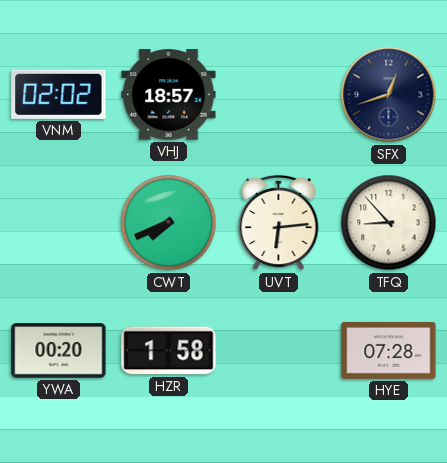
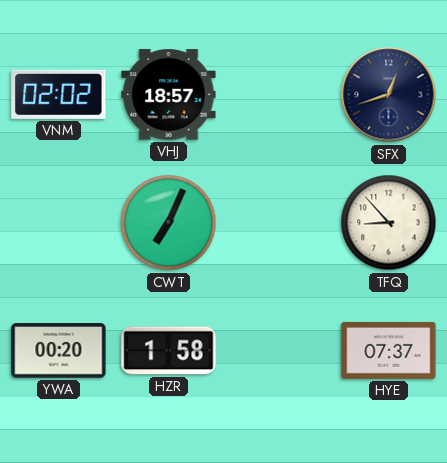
CWT: 7:41 -> 7:04 (169, 223)
UVT: 6:14 -> none (279, 223)
HYE: 07:28 -> 07:37 (389, 350)
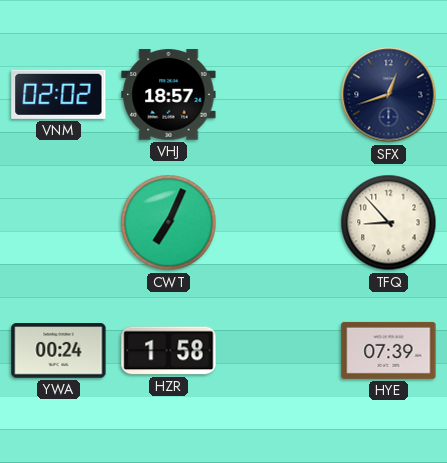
YWA: 00:20 -> 00:24 (59, 351)
HYE: 07:37 -> 07:39 (389, 350)
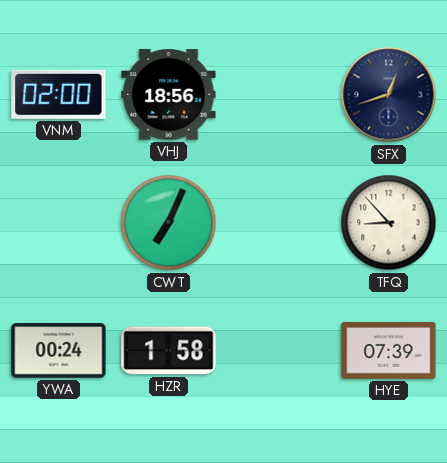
VNM: 02:02 -> 02:00 (59, 94)
VHJ: 18:57 -> 18:56 (169, 95)
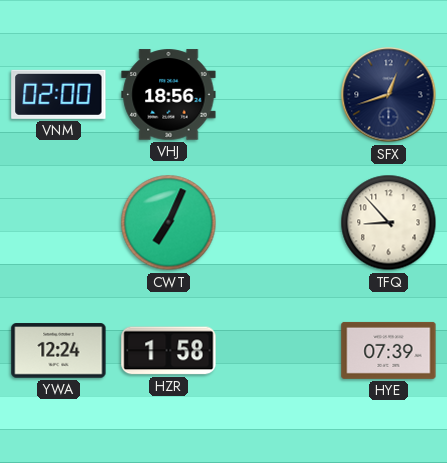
YWA: 00:24 -> 12:24 (59, 351)
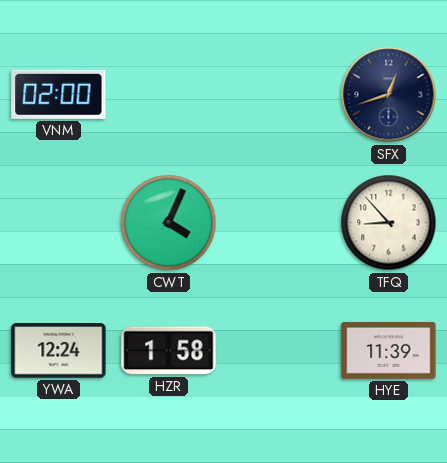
VHJ: 18:56 -> none (169, 95)
CWT: 7:04 -> 4:04 (169, 223)
HYE: 07:39 -> 11:39 (389, 350)
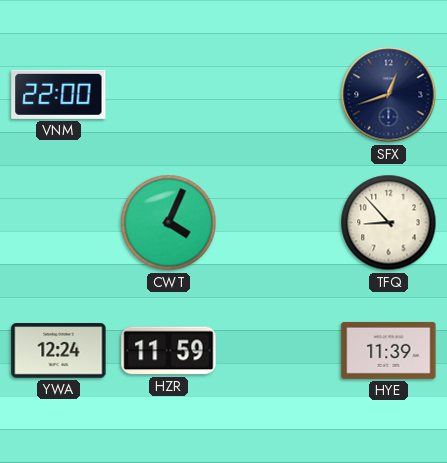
VNM: 02:00 -> 22:00 (59, 94)
HZR: 1:58 -> 11:59 (169, 351)
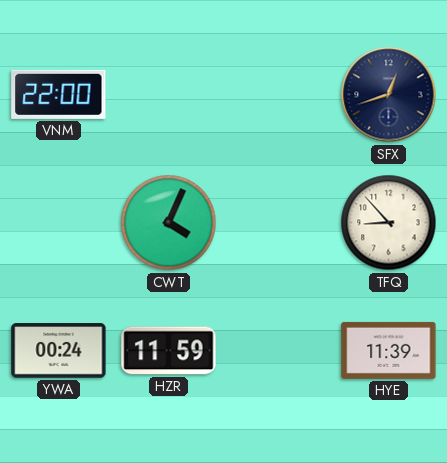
YWA: 12:24 -> 00:24 (59, 351)
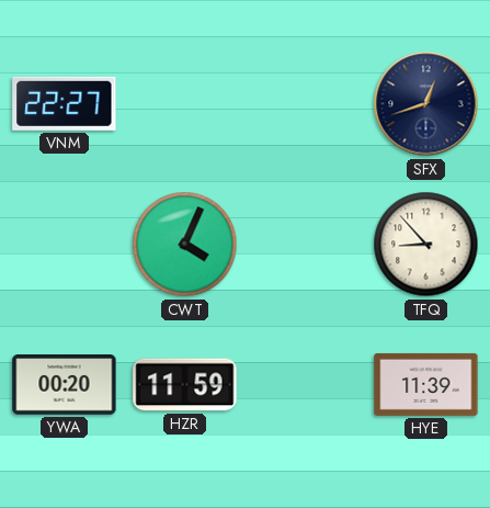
VNM: 22:00 -> 22:27 (65, 103)
YWA: 00:24 -> 00:20 (65, 385)
